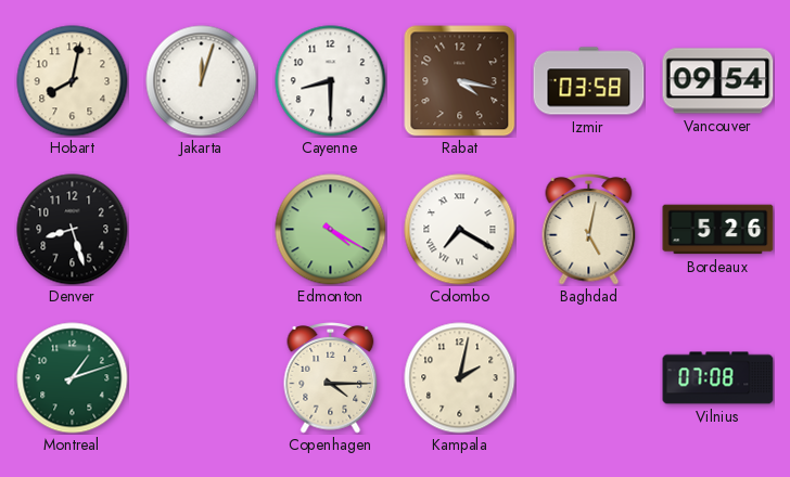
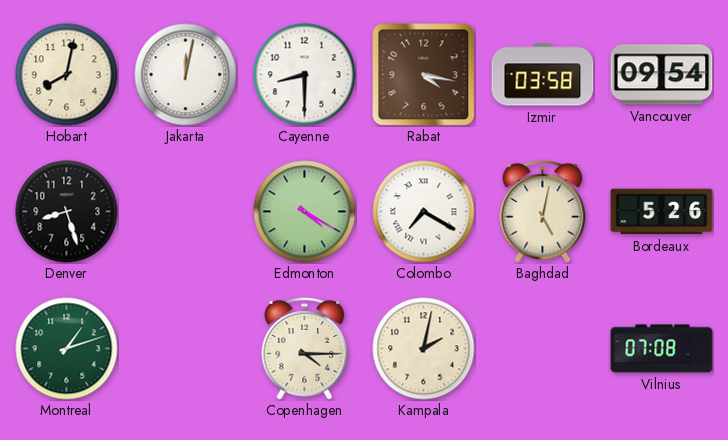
Jakarta: 12:03 -> 12:02 (186, 75)
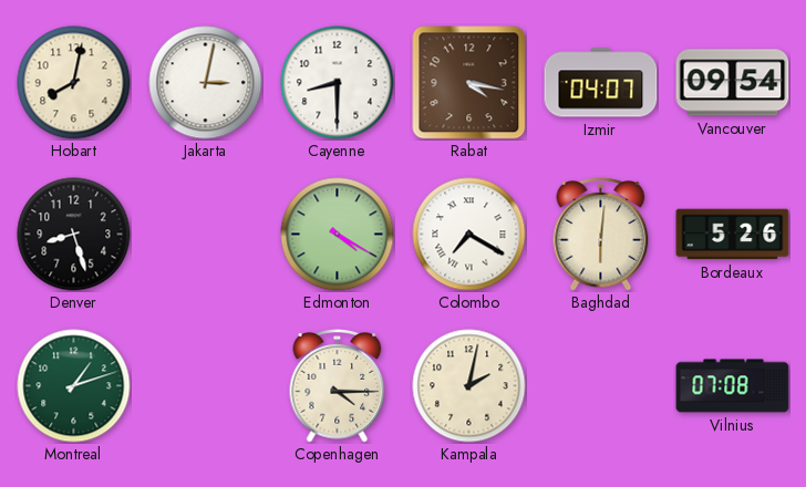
Jakarta: 12:02 -> 3:02 (206, 83)
Izmir: 03:58 -> 04:07 (601, 83)
Baghdad: 5:02 -> 6:01 (601, 235)
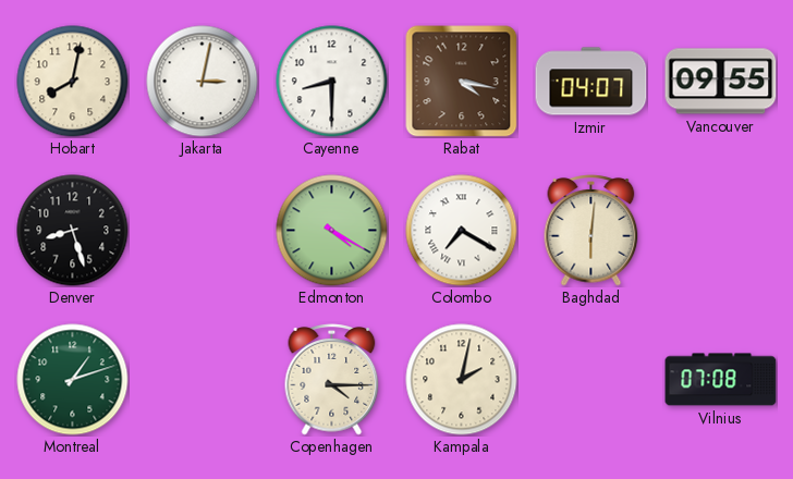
Vancouver: 09:54 -> 09:55 (721, 82)
Bordeaux: 5:26 -> none (733, 235)
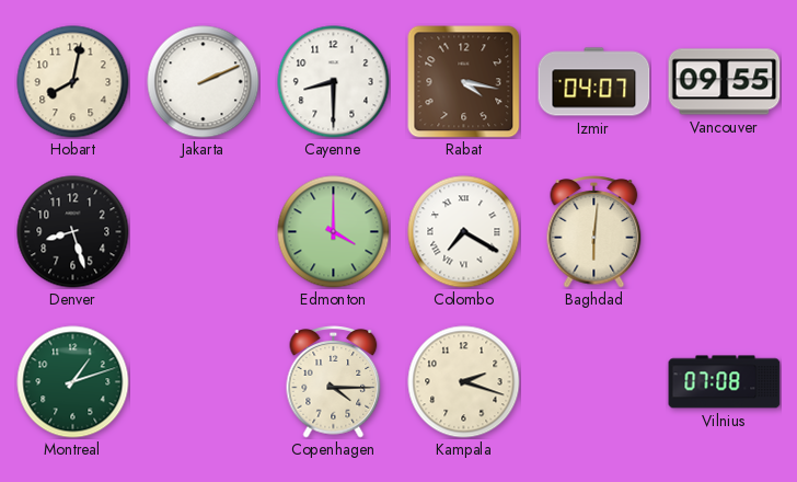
Jakarta: 3:02 -> 2:11 (204, 82)
Edmonton: 4:20 -> 4:00 (334, 232)
Kampala: 2:02 -> 2:18 (464, 382)
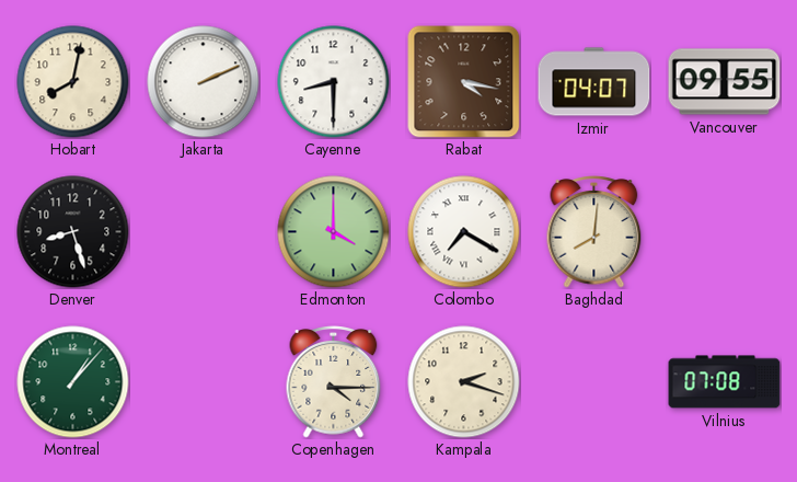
Baghdad: 6:01 -> 8:01 (594, 232)
Montreal: 1:12 -> 1:07 (73, 382)
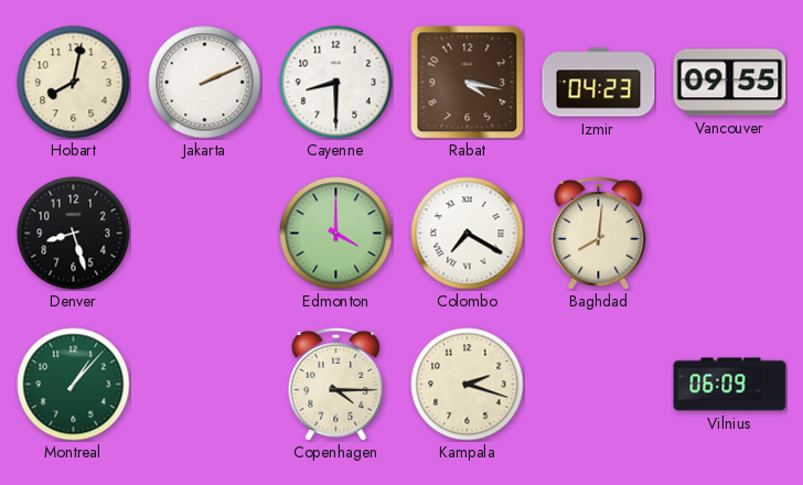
Izmir: 04:07 -> 04:23 (599, 83)
Vilnius: 07:08 -> 06:09 (730, 385)
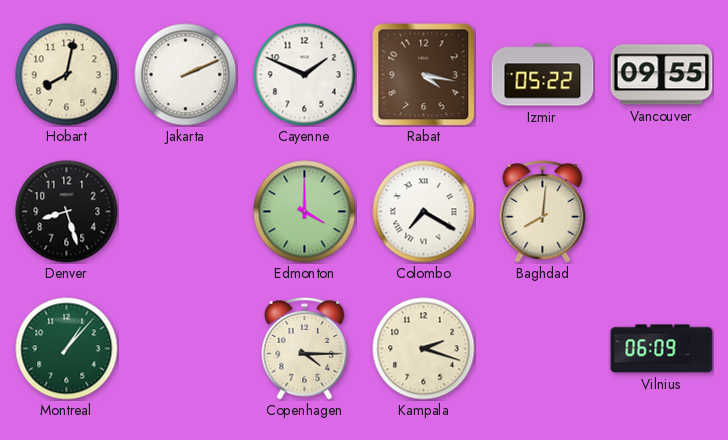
Cayenne: 8:30 -> 1:49 (305, 75)
Izmir: 04:23 -> 05:22 (543, 75)
